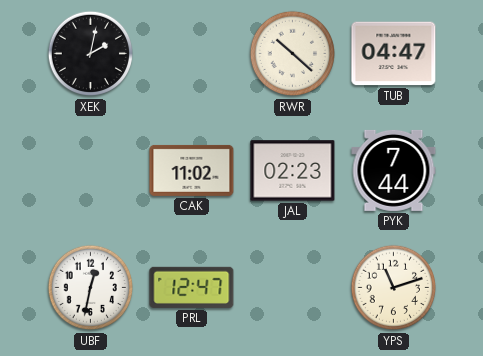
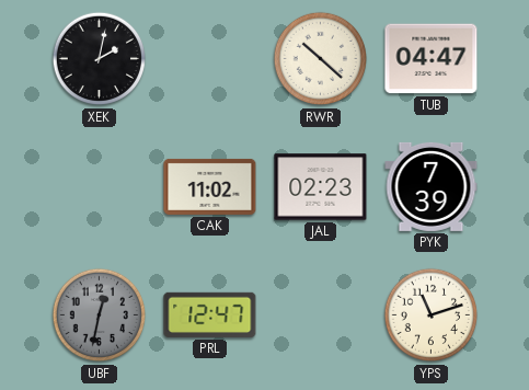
PYK: 7:44 -> 7:39 (432, 186)
UBF dial: white -> grey (100, 316)
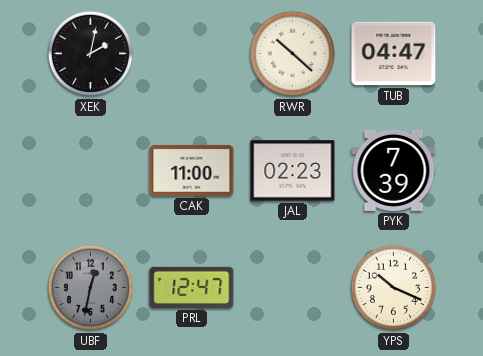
CAK: 11:02 -> 11:00 (192, 170)
YPS: 11:12 -> 10:19 (394, 288)
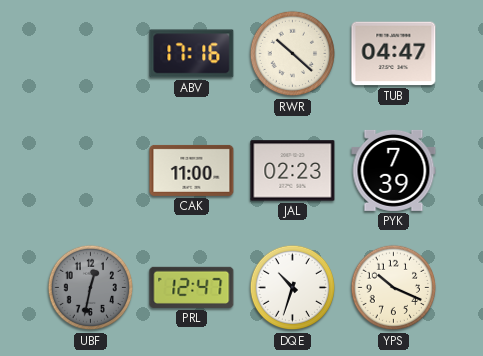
XEK: 2:02 -> none (91, 54)
ABV: none -> 17:16 (192, 54)
DQE: none -> 10:33 (293, 288)
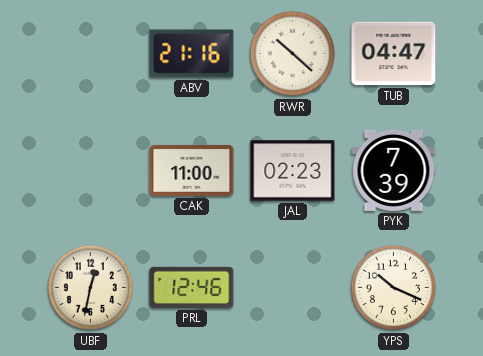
ABV: 17:16 -> 21:16 (192, 54)
UBF dial: grey -> cream (91, 288)
PRL: 12:47 -> 12:46 (192, 287)
DQE: 10:33 -> none (293, 288)
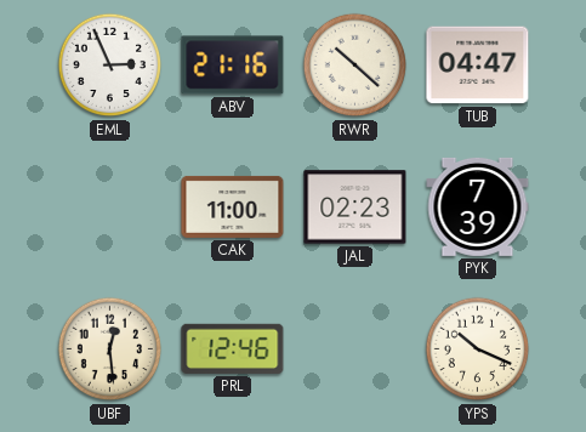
EML: none -> 2:56 (110, 66)
UBF: 12:32 -> 12:29 (110, 349)
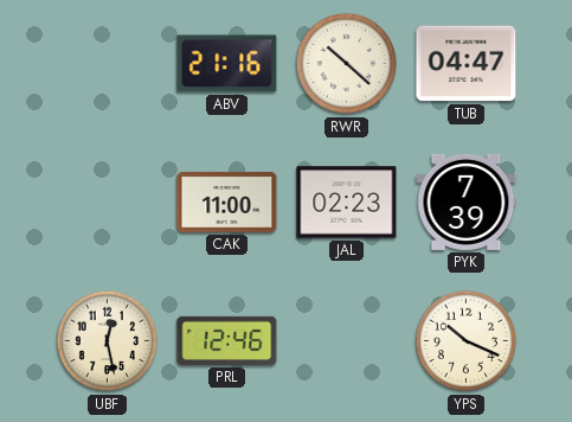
EML: 2:56 -> none (110, 66)
UBF: 12:29 -> 12:28 (108, 341)
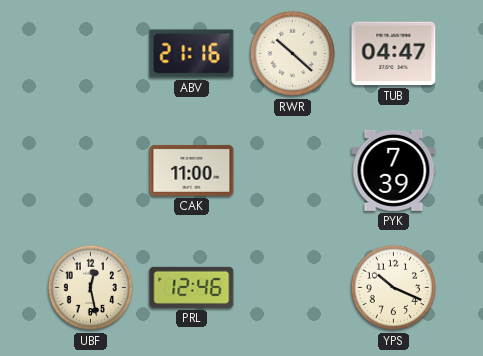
JAL: 02:23 -> none (347, 203)
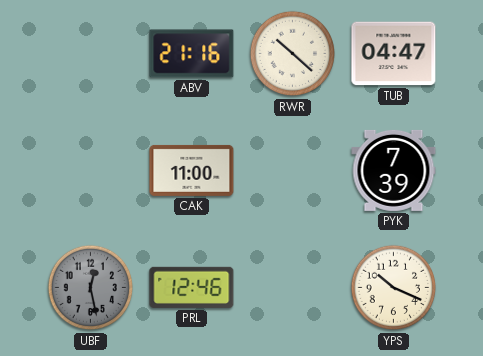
UBF dial: cream -> grey (91, 288)
